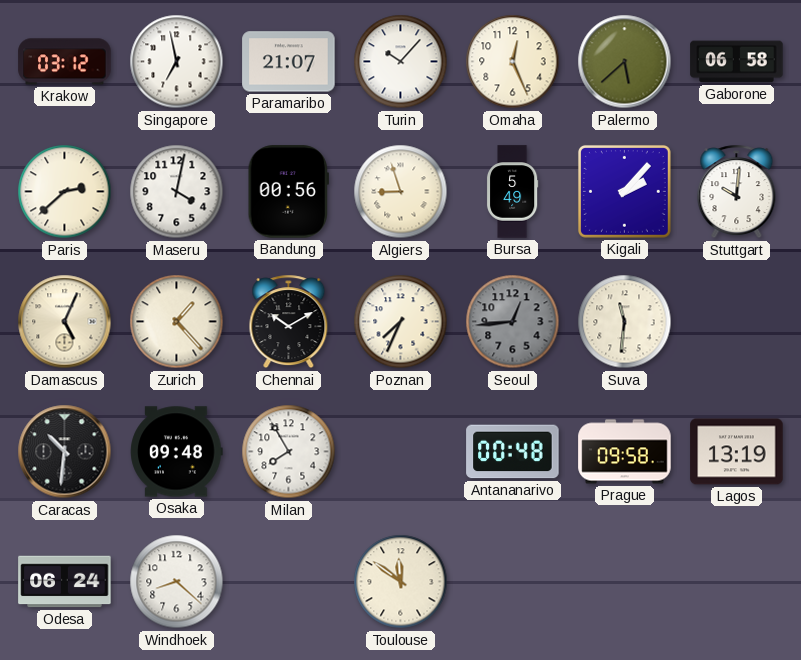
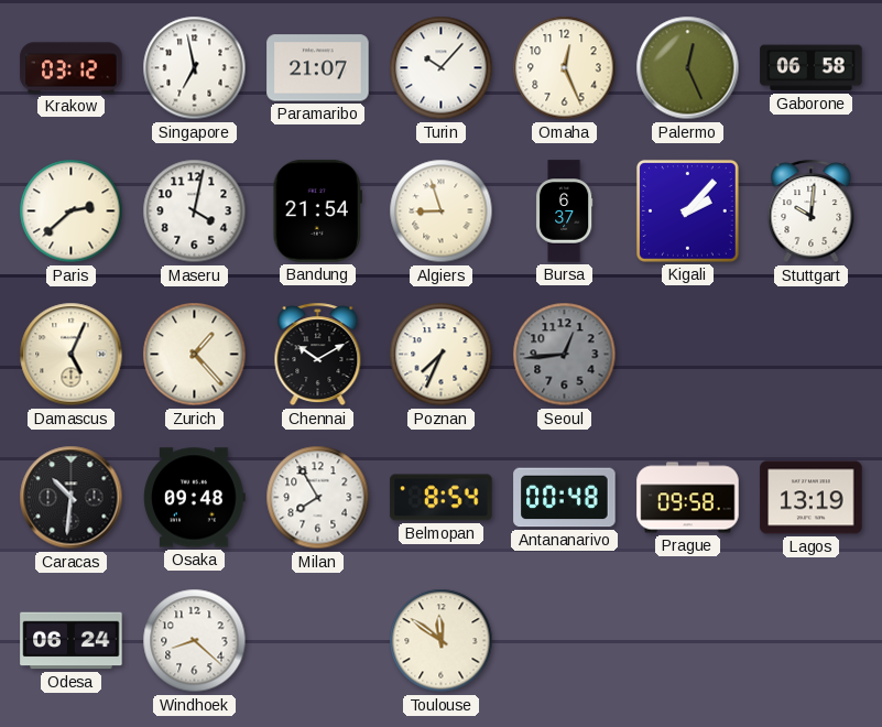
Palermo: 5:38 -> 12:26 (688, 68)
Bandung: 00:56 -> 21:54 (317, 211)
Bursa: 5:49 -> 6:37 (564, 211)
Suva: 11:31 -> none (625, 322)
Belmopan: none -> 8:54 (442, 498)
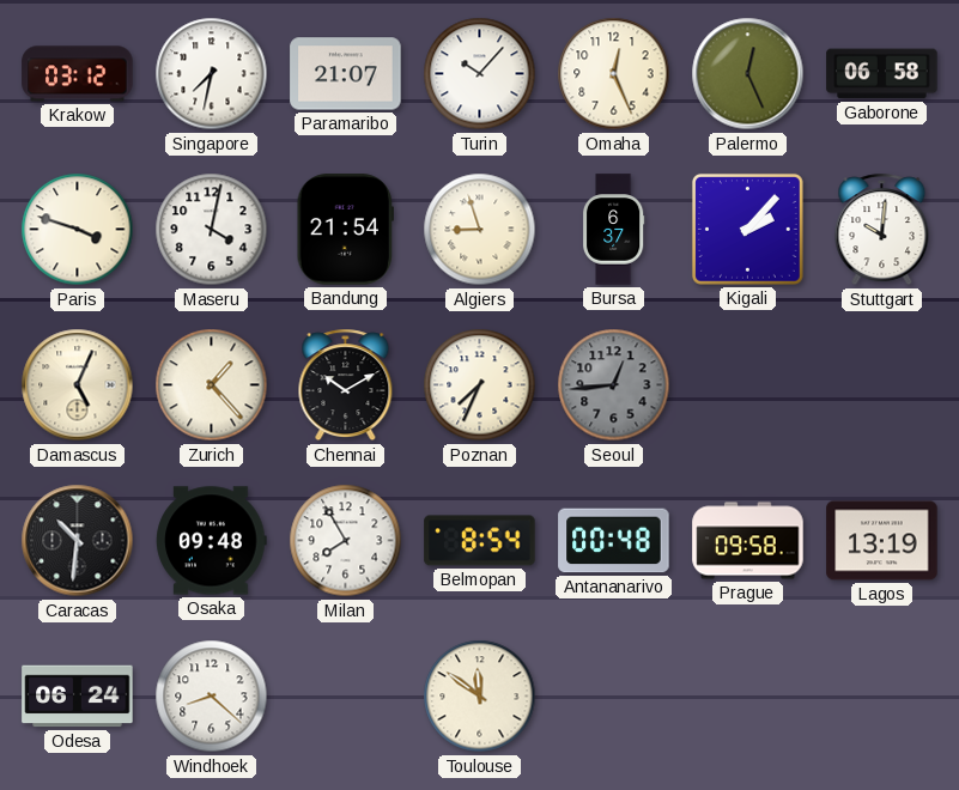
Singapore: 6:58 -> 7:32 (212, 74)
Paris: 2:38 -> 3:48 (78, 230)
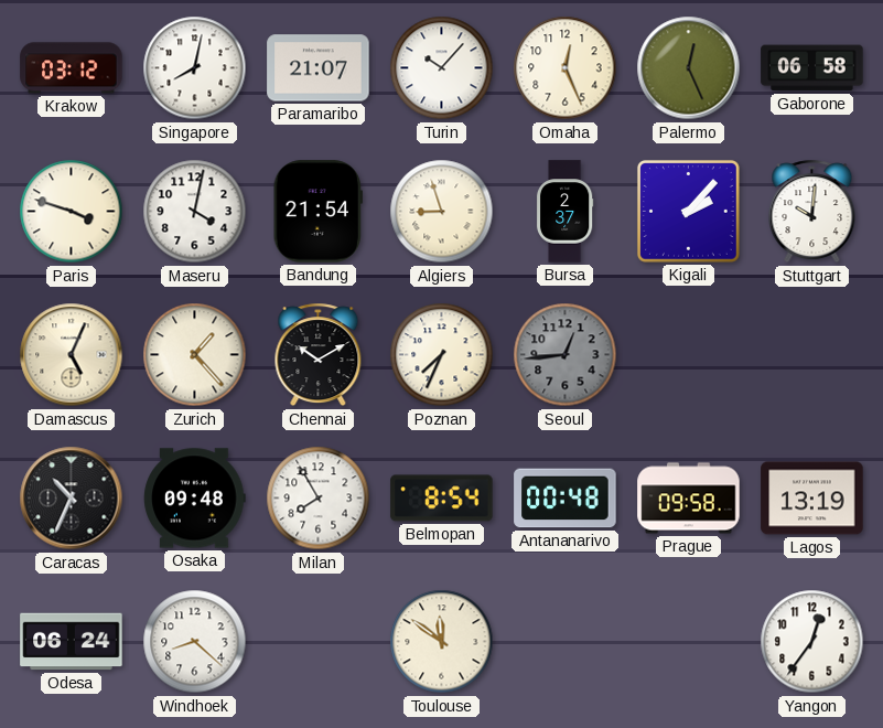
Singapore: 7:32 -> 8:02 (195, 68)
Bursa: 6:37 -> 2:37 (564, 212)
Caracas: 10:31 -> 10:34 (72, 499)
Yangon: none -> 12:36 (812, 642)
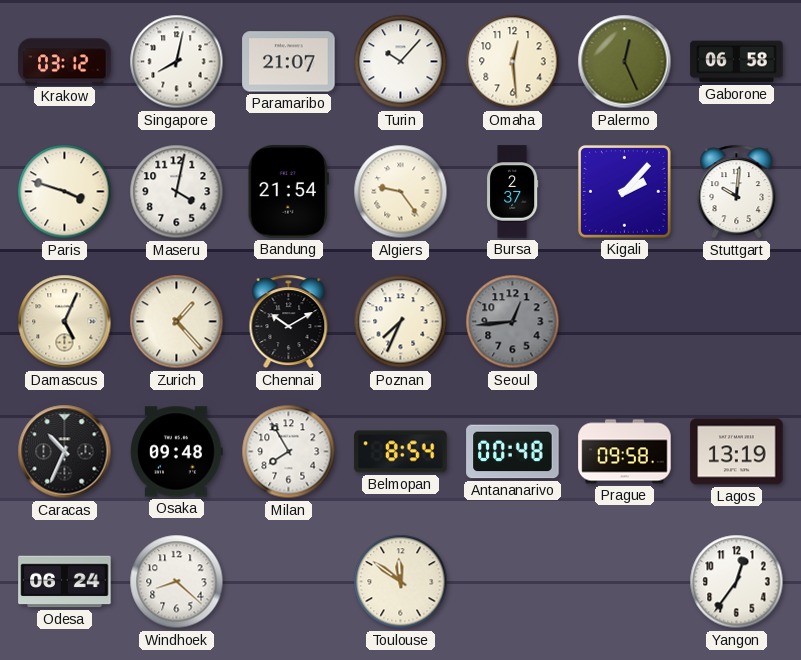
Omaha: 12:26 -> 12:29 (513, 62)
Algiers: 8:57 -> 9:24 (401, 192)
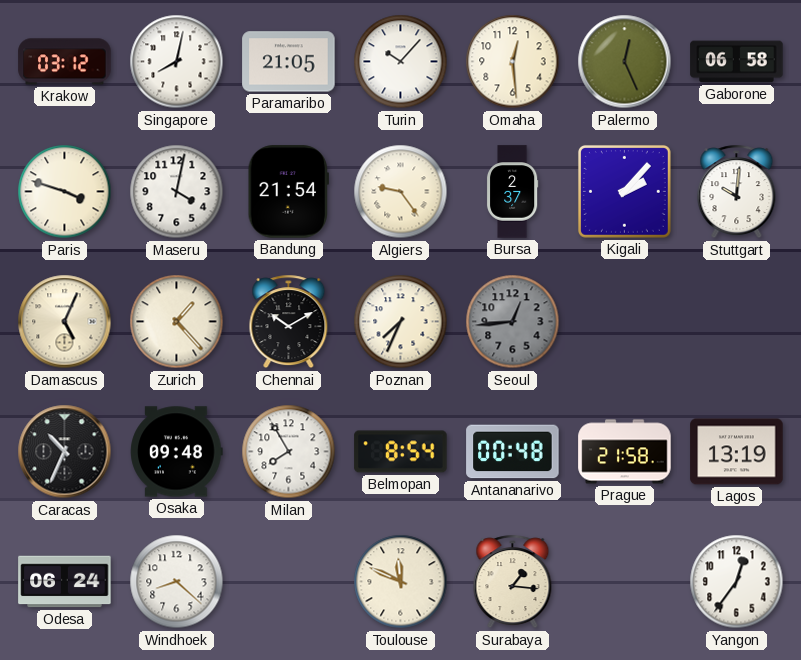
Paramaribo: 21:07 -> 21:05 (289, 62)
Prague: 09:58 -> 21:58 (625, 452)
Toulouse: 11:51 -> 11:49 (401, 582)
Surabaya: none -> 1:16 (513, 582)
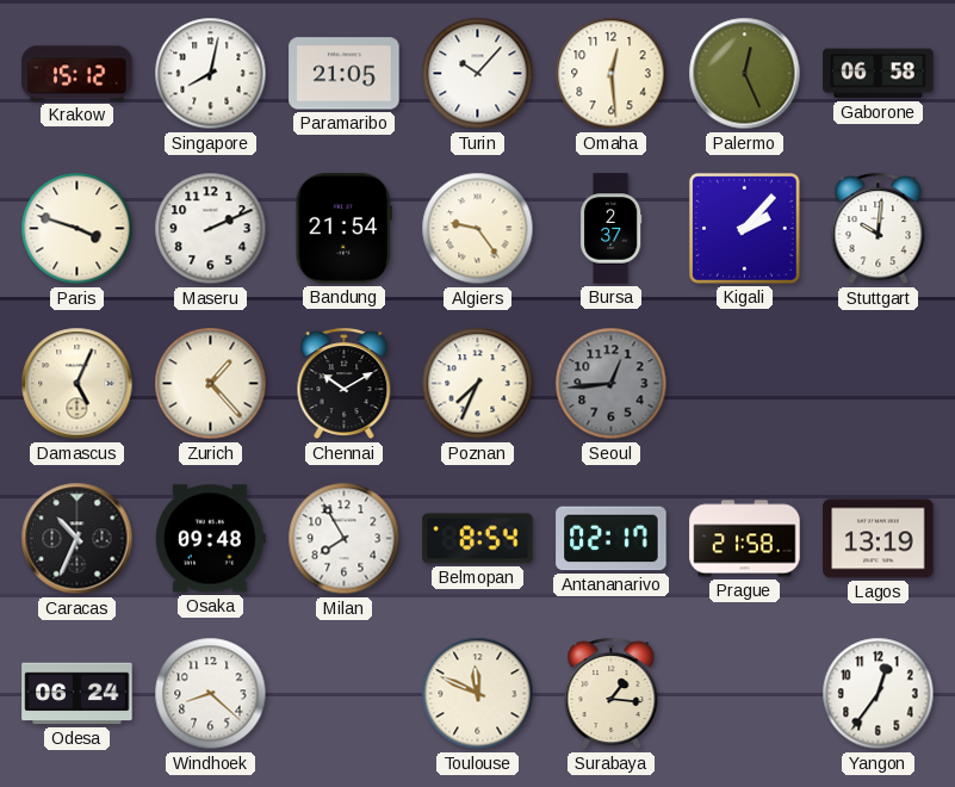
Krakow: 03:12 -> 15:12 (77, 74)
Maseru: 4:02 -> 2:11 (211, 229)
Antananarivo: 00:48 -> 02:17 (612, 539)
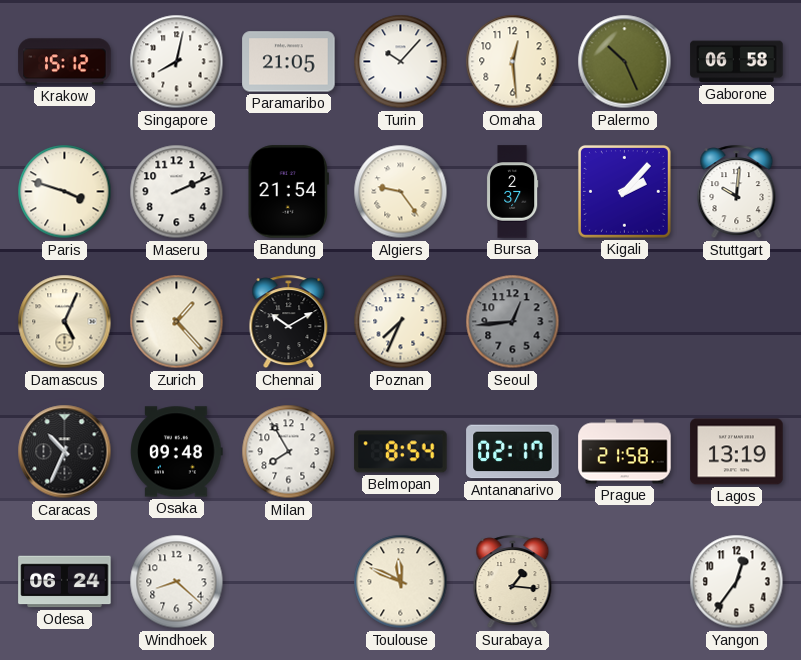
Palermo: 12:26 -> 10:26 (625, 62)
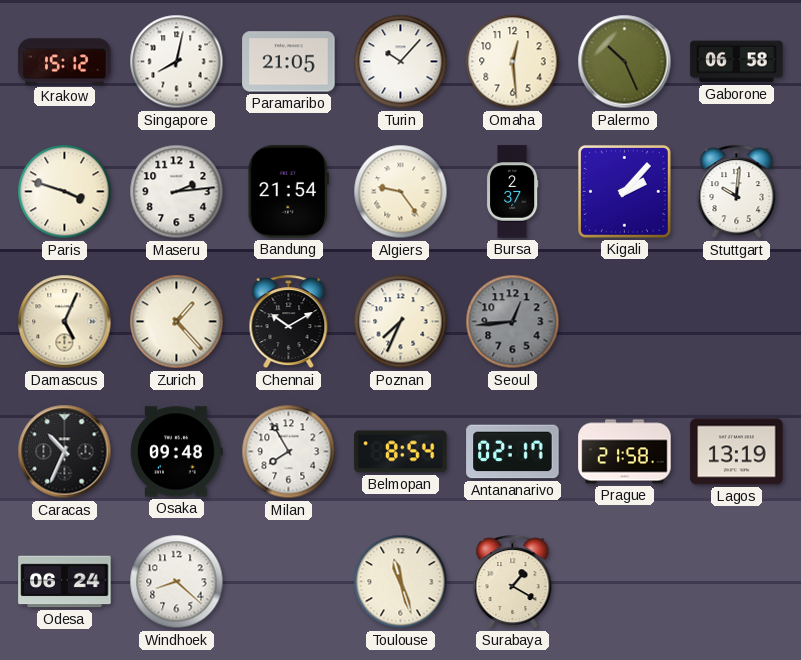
Maseru: 2:11 -> 2:14 (177, 192)
Toulouse: 11:49 -> 11:27 (401, 582)
Surabaya: 1:16 -> 1:20 (513, 582)
Yangon: 12:36 -> none (737, 582)
